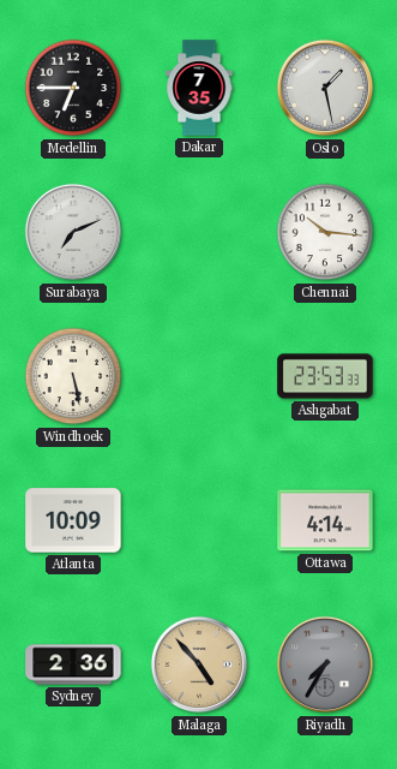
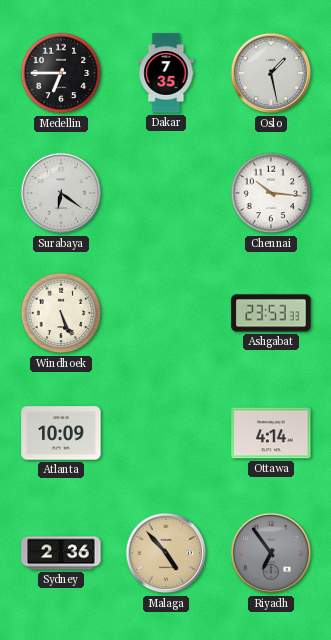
Surabaya: 7:11 -> 6:21 (61, 193)
Windhoek: 5:28 -> 5:26 (61, 313)
Riyadh: 7:35 -> 6:54 (271, 553)
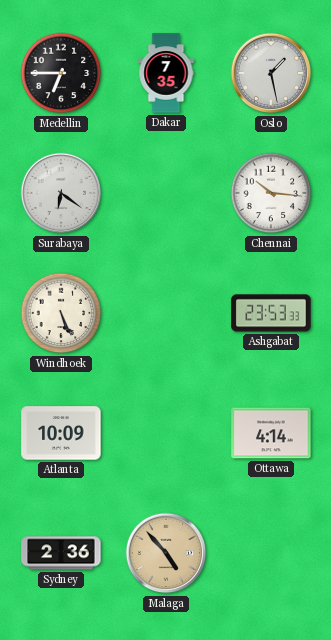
Riyadh: 6:54 -> none (271, 553)
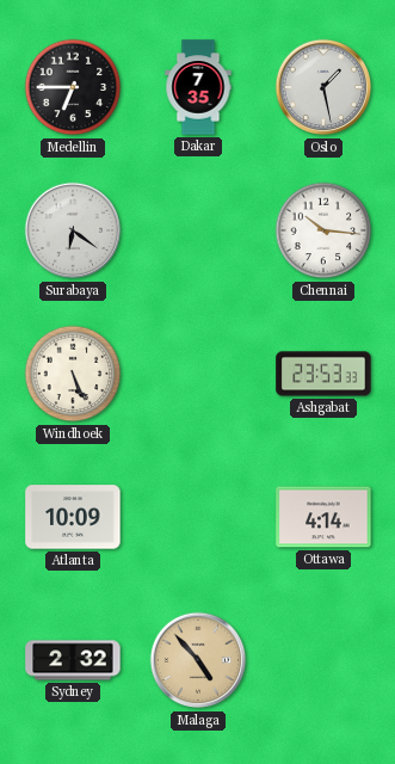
Sydney: 2:36 -> 2:32 (73, 660)
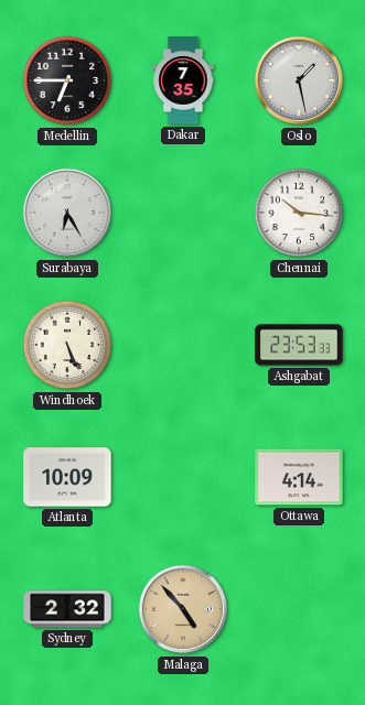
Surabaya: 6:21 -> 6:25 (67, 213)
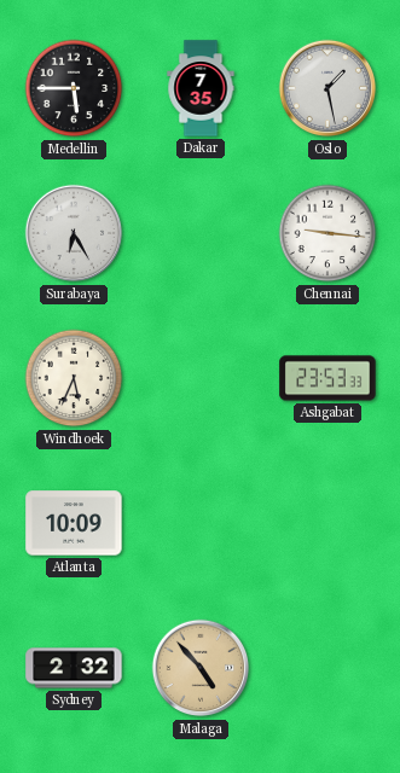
Medellin: 6:45 -> 5:45 (74, 88)
Chennai: 10:16 -> 9:16 (327, 233)
Windhoek: 5:26 -> 5:34 (74, 378)
Ottawa: 4:14 -> none (299, 477)
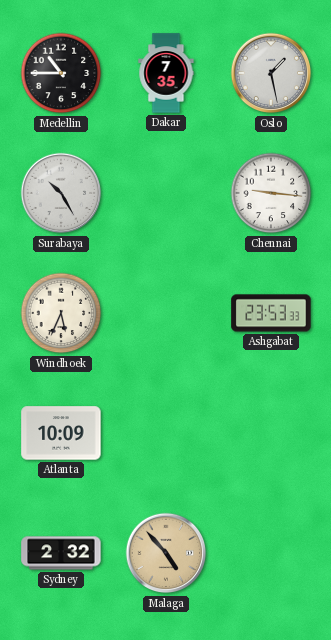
Medellin: 5:45 -> 10:45 (61, 73)
Surabaya: 6:25 -> 10:25 (61, 193)
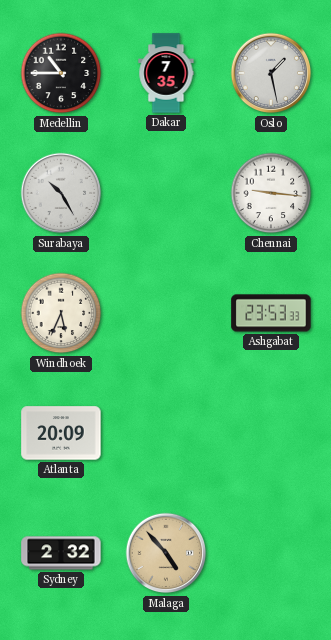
Atlanta: 10:09 -> 20:09 (61, 433)
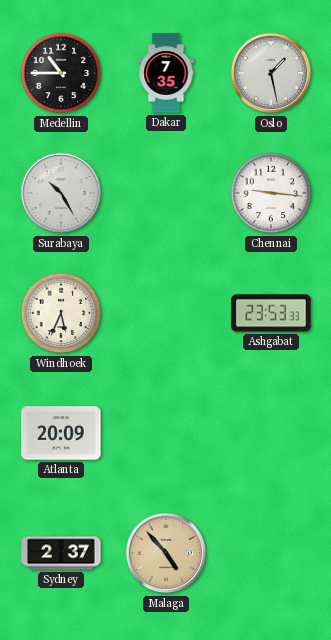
Sydney: 2:32 -> 2:37 (61, 553)
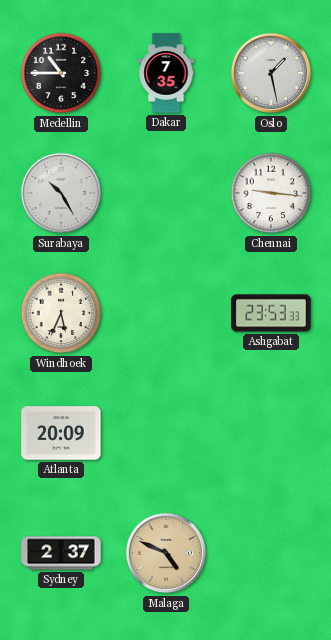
Malaga: 4:53 -> 4:49 (166, 553)
